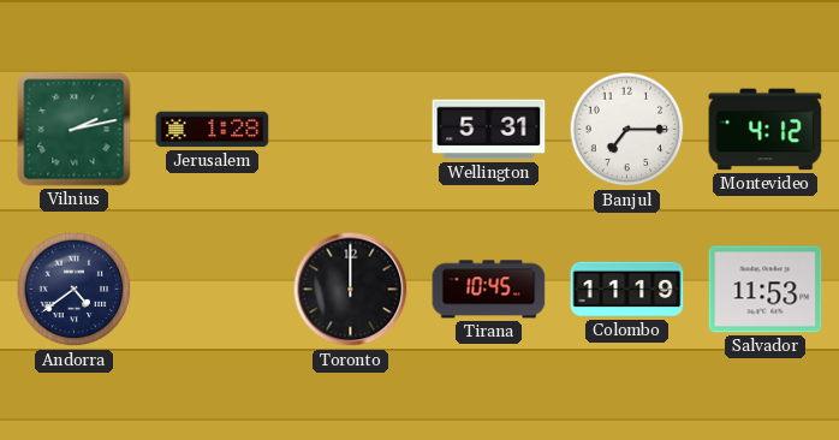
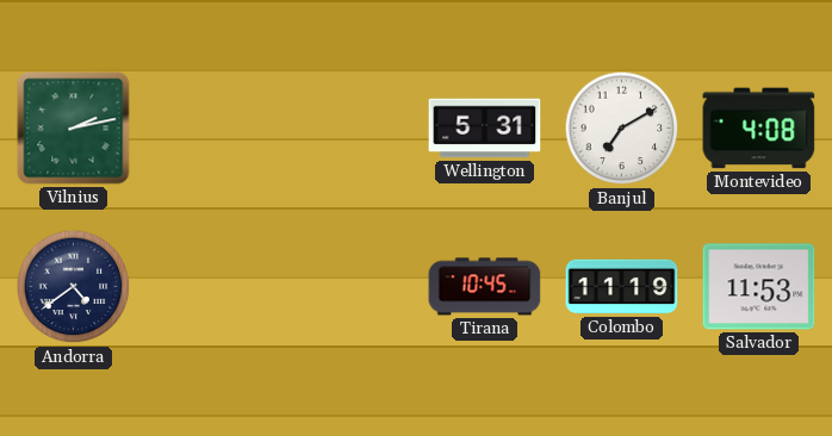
Jerusalem: 1:28 -> none (213, 130)
Banjul: 7:15 -> 7:10 (622, 129)
Montevideo: 4:12 -> 4:08 (759, 129)
Toronto: 12:00 -> none (351, 290)
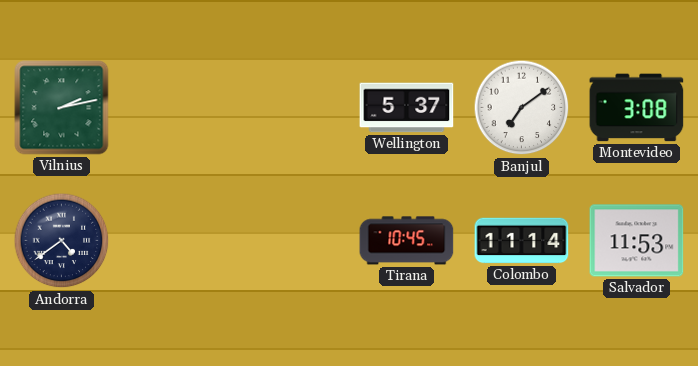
Wellington: 5:31 -> 5:37 (407, 108)
Banjul: 7:10 -> 7:09 (522, 108)
Montevideo: 4:08 -> 3:08 (637, 108)
Colombo: 11:19 -> 11:14 (522, 241)
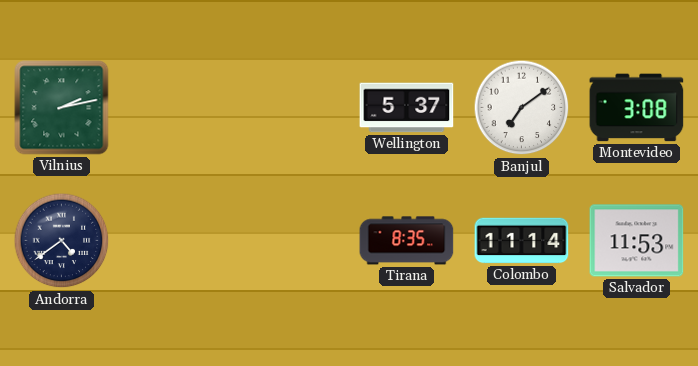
Tirana: 10:45 -> 8:35 (407, 241)
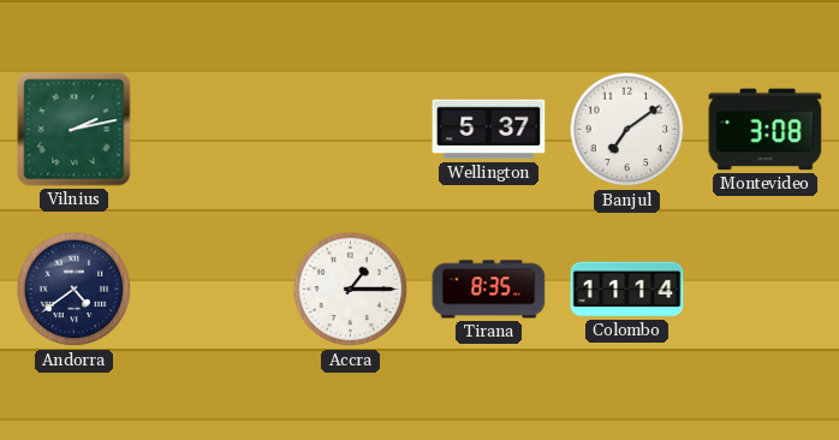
Accra: none -> 1:15 (351, 290)
Salvador: 11:53 -> none (637, 241)
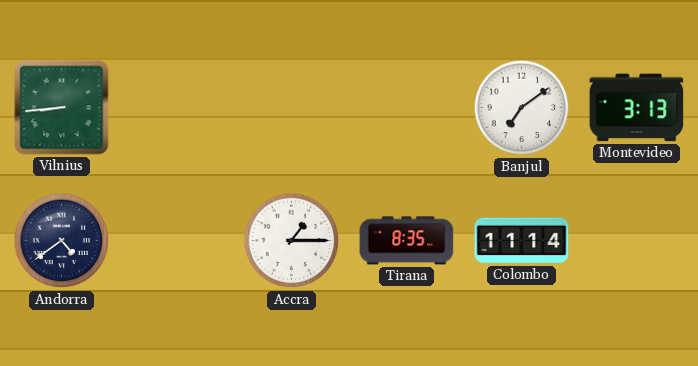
Vilnius: 2:13 -> 8:44 (62, 108)
Wellington: 5:37 -> none (489, 130)
Montevideo: 3:08 -> 3:13 (637, 108)
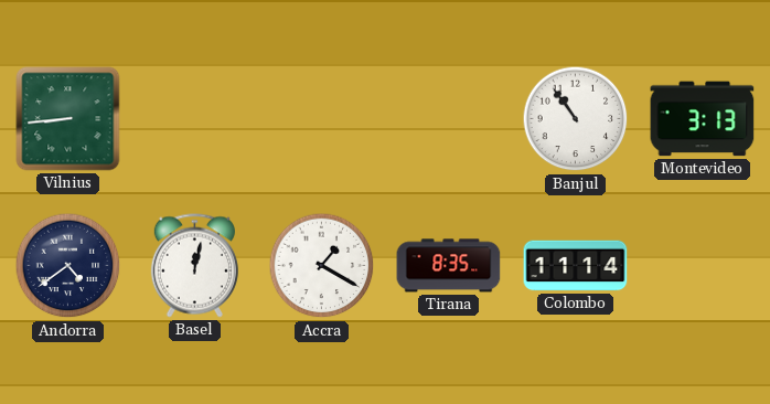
Banjul: 7:09 -> 10:54 (576, 119)
Basel: none -> 12:02 (194, 266)
Accra: 1:15 -> 1:20 (322, 266)
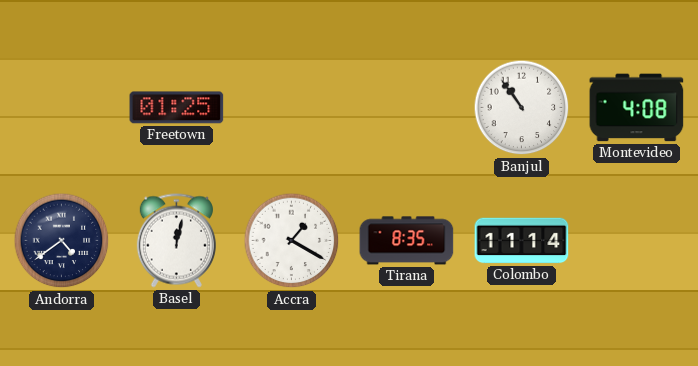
Vilnius: 8:44 -> none (68, 119)
Freetown: none -> 01:25 (177, 108)
Montevideo: 3:13 -> 4:08 (637, 108)
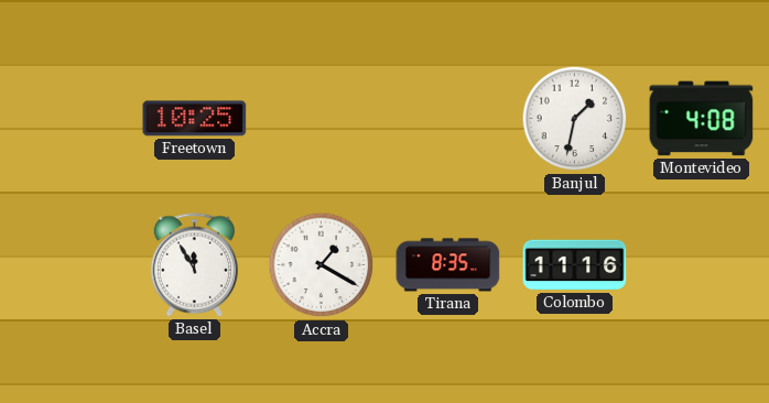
Freetown: 01:25 -> 10:25 (195, 119)
Banjul: 10:54 -> 1:32 (575, 119)
Andorra: 4:39 -> none (62, 241)
Basel: 12:02 -> 11:55 (194, 265)
Colombo: 11:14 -> 11:16 (575, 265)
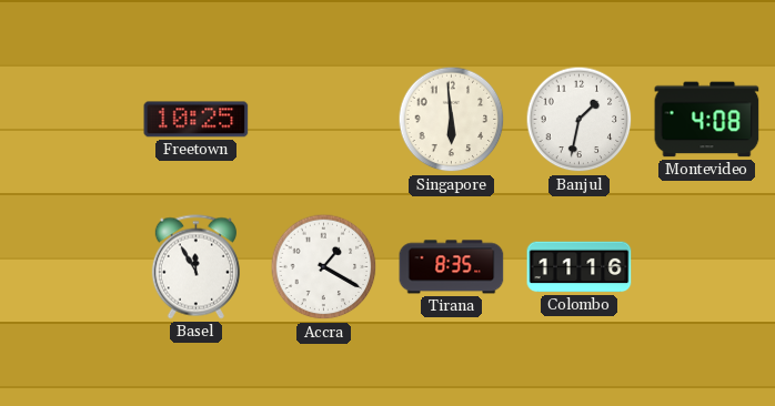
Singapore: none -> 5:59 (452, 120)
